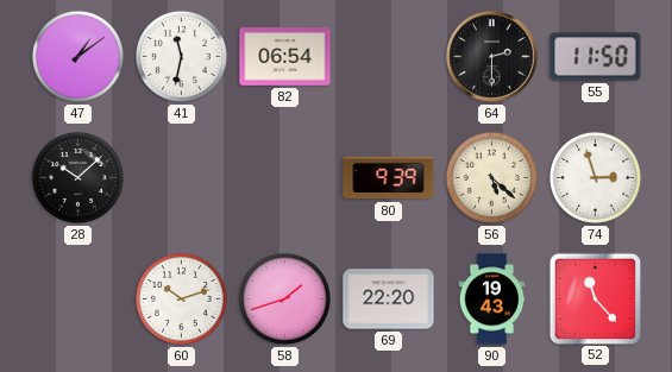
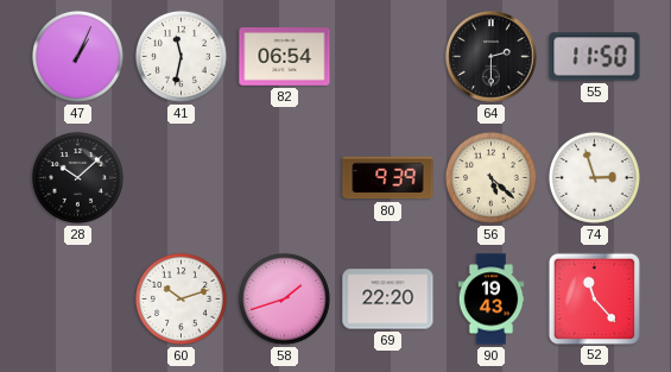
47: 1:09 -> 1:04 (77, 56)
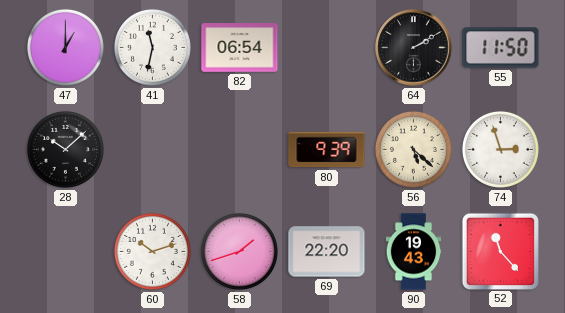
47: 1:04 -> 1:00 (65, 47)
64: 2:30 -> 2:10 (414, 48)
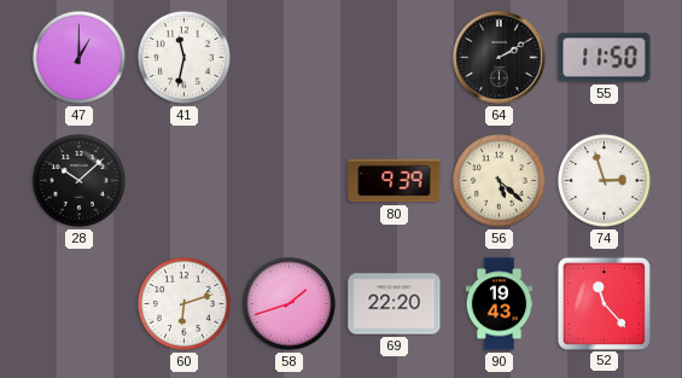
82: 06:54 -> none (240, 48)
60: 10:12 -> 6:12 (183, 303)
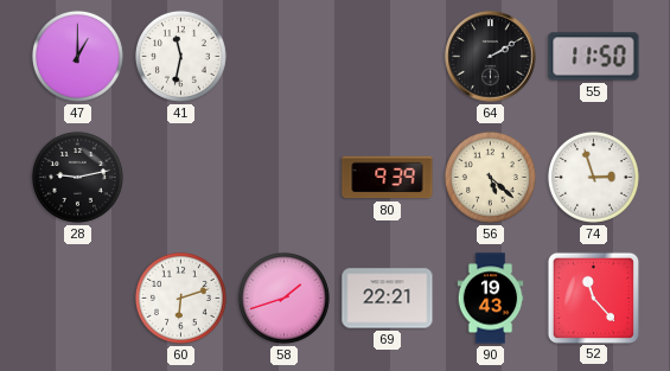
28: 10:08 -> 9:13 (77, 177)
69: 22:20 -> 22:21 (388, 299)
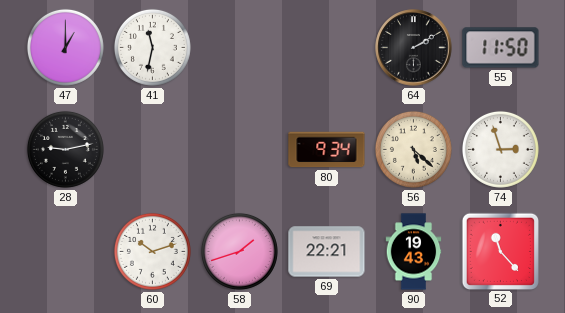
80: 9:39 -> 9:34 (327, 150)
60: 6:12 -> 10:12 (152, 251)
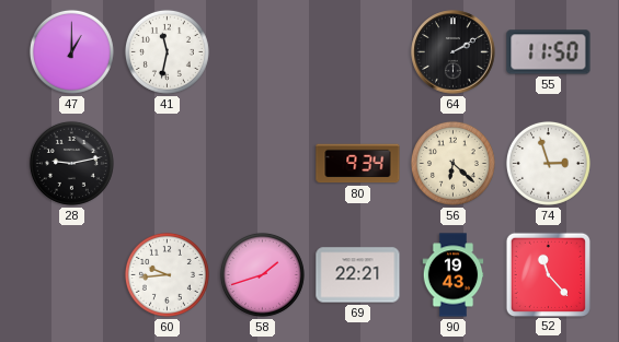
56: 5:22 -> 6:22 (452, 163)
60: 10:12 -> 9:44 (167, 274)
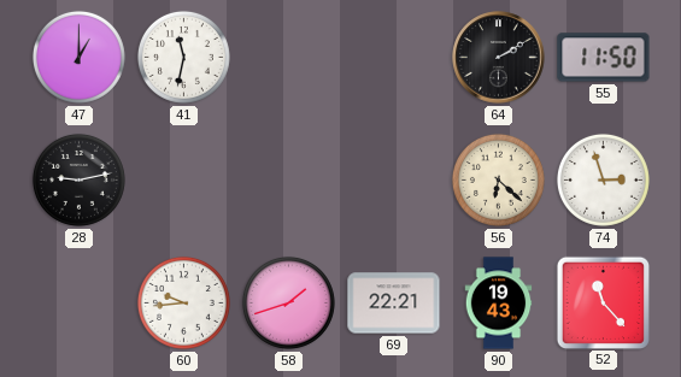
80: 9:34 -> none (358, 164)
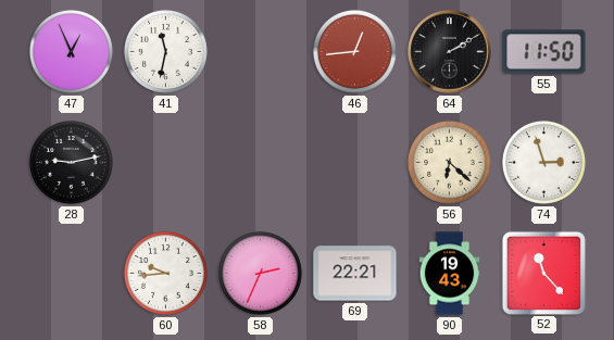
47: 1:00 -> 12:56 (71, 51)
46: none -> 12:44 (354, 51)
58: 1:42 -> 2:34 (260, 273)
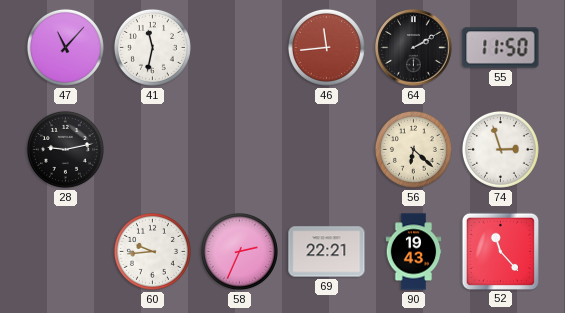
47: 12:56 -> 11:07 (65, 47)
46: 12:44 -> 11:44 (326, 47)
